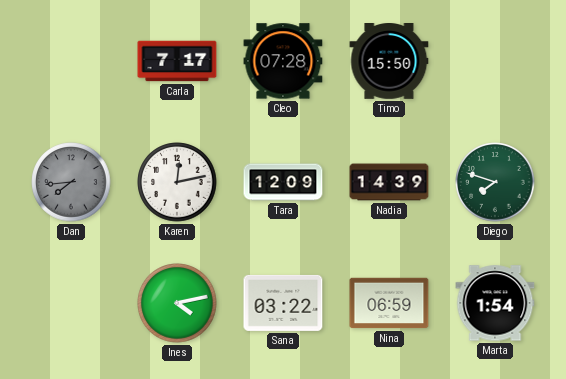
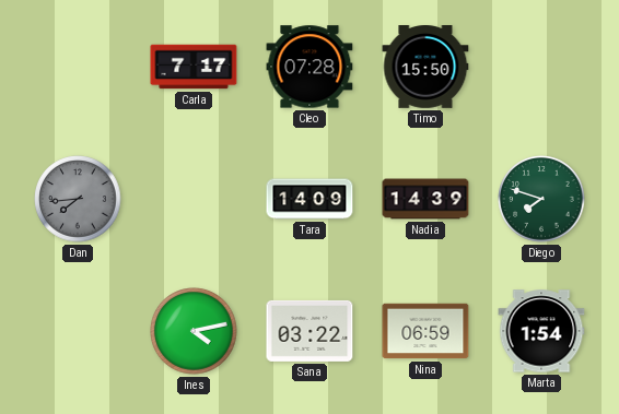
Karen: 12:13 -> none (177, 182)
Tara: 12:09 -> 14:09 (309, 199)
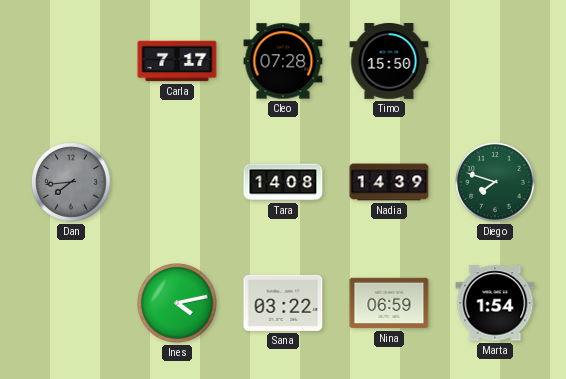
Tara: 14:09 -> 14:08 (283, 182)
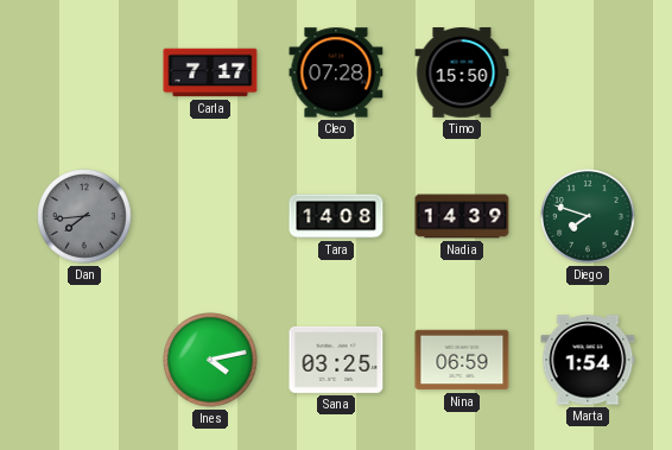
Sana: 03:22 -> 03:25 (336, 360)
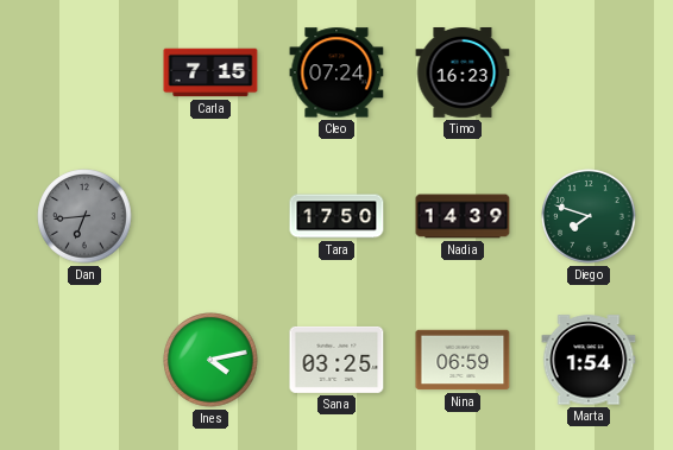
Carla: 7:17 -> 7:15 (210, 72)
Cleo: 07:28 -> 07:24 (336, 72)
Timo: 15:50 -> 16:23 (463, 74)
Dan: 7:44 -> 6:44 (84, 216)
Tara: 14:08 -> 17:50 (336, 216)
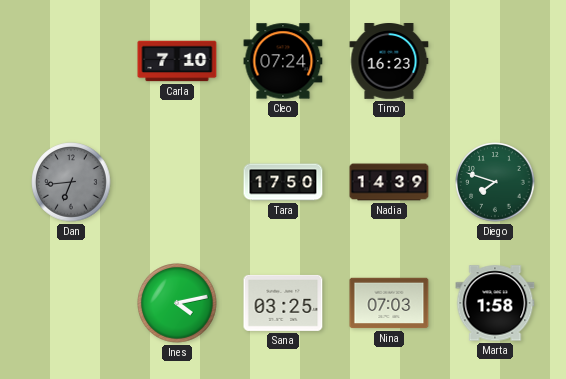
Carla: 7:15 -> 7:10 (177, 61)
Nina: 06:59 -> 07:03 (389, 303)
Marta: 1:54 -> 1:58 (495, 303)
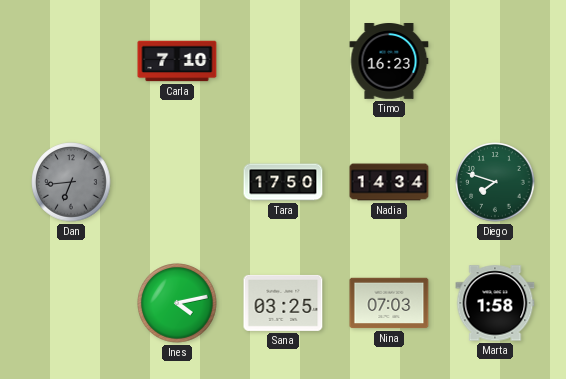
Cleo: 07:24 -> none (283, 61)
Nadia: 14:39 -> 14:34 (389, 182)
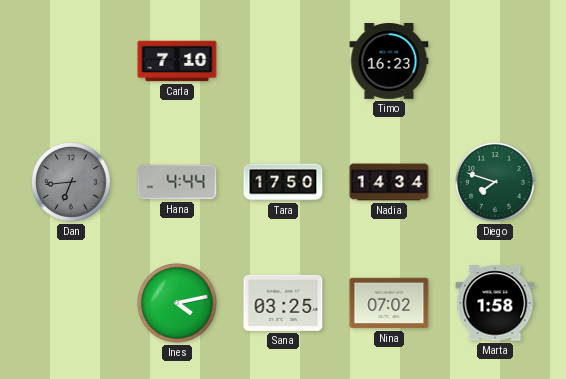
Hana: none -> 4:44 (177, 182)
Nina: 07:03 -> 07:02 (389, 303)
